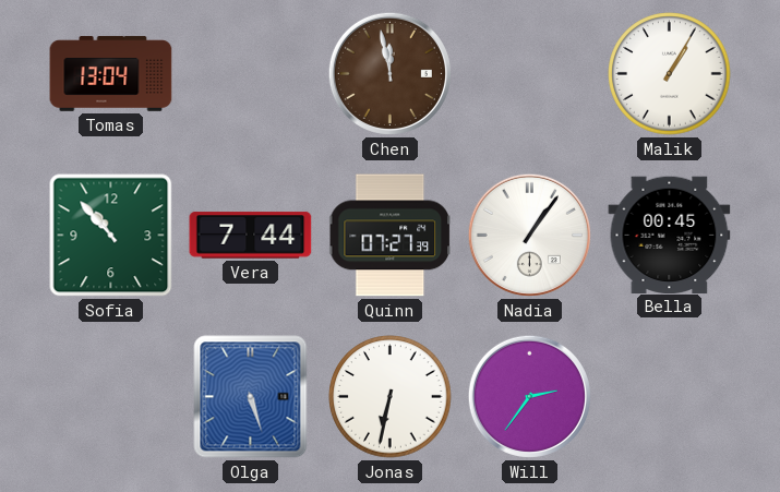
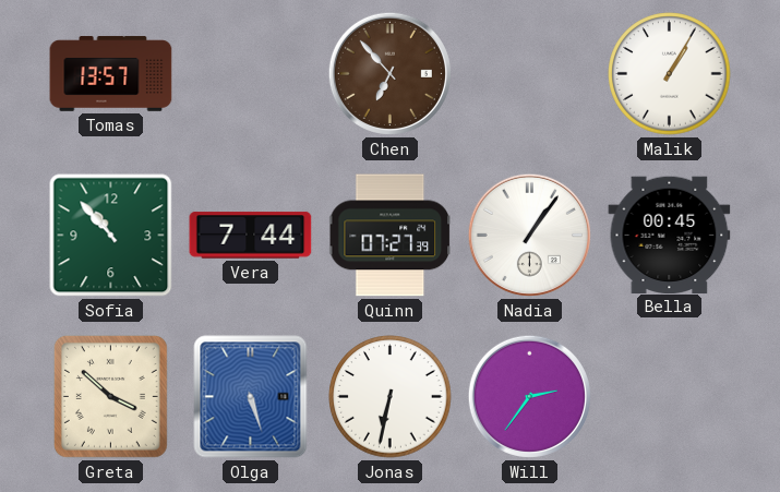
Tomas: 13:04 -> 13:57 (111, 74)
Chen: 11:58 -> 6:53 (389, 73)
Greta: none -> 3:52 (110, 396)
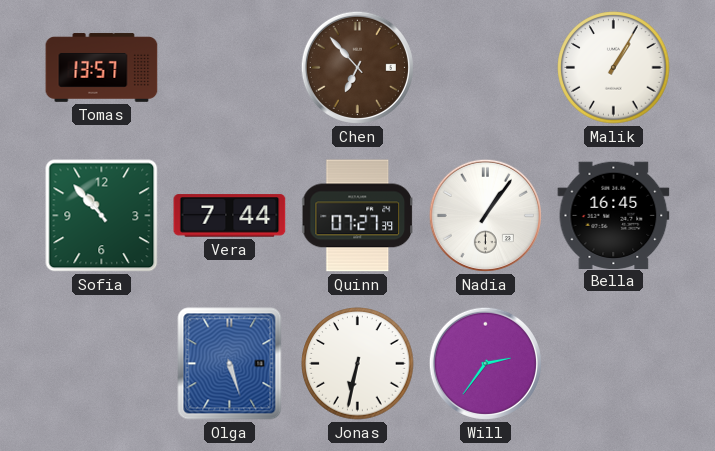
Bella: 00:45 -> 16:45 (614, 215)
Greta: 3:52 -> none (110, 396)
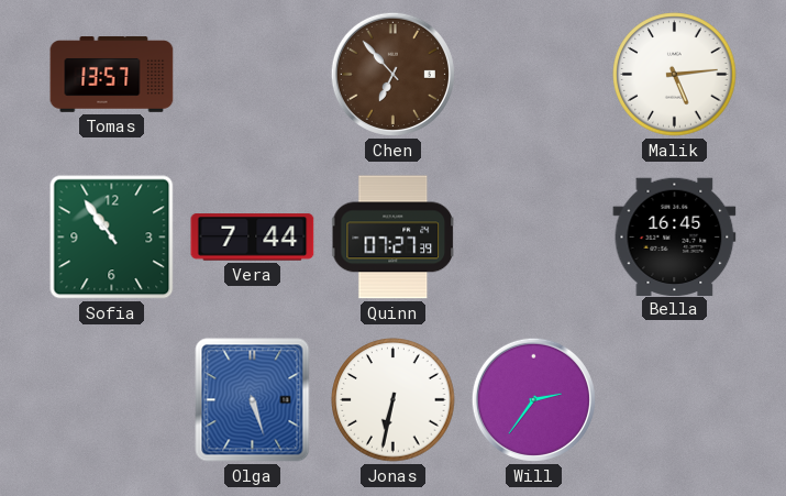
Malik: 1:05 -> 5:14 (675, 75)
Sofia: 10:53 -> 10:54 (112, 238)
Nadia: 1:06 -> none (485, 215)
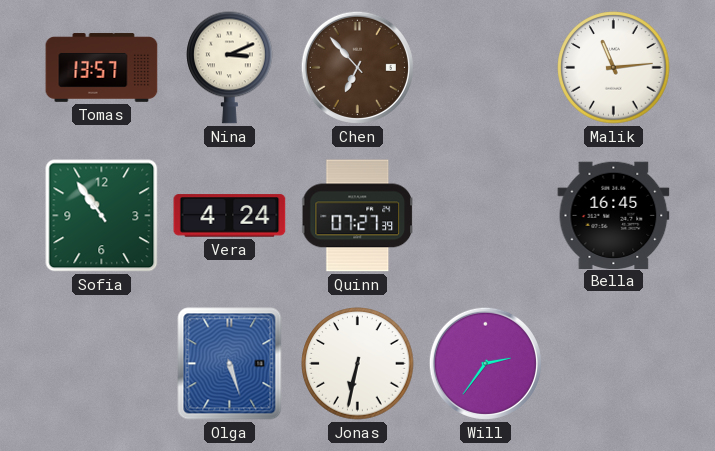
Nina: none -> 3:11 (230, 67)
Malik: 5:14 -> 11:14 (614, 68)
Vera: 7:44 -> 4:24 (230, 216)
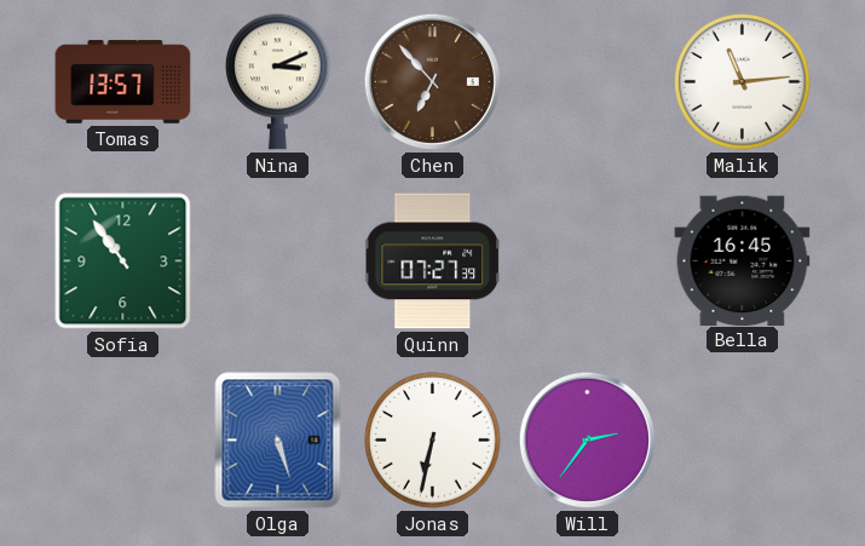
Vera: 4:24 -> none (230, 216)
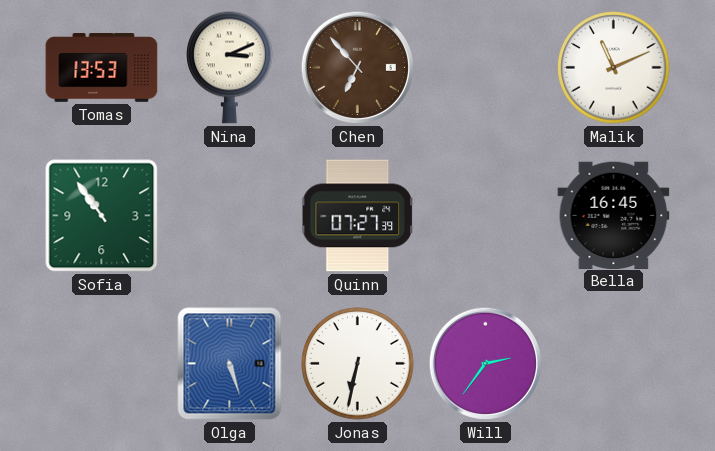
Tomas: 13:57 -> 13:53 (102, 68)
Malik: 11:14 -> 11:11 (614, 68)
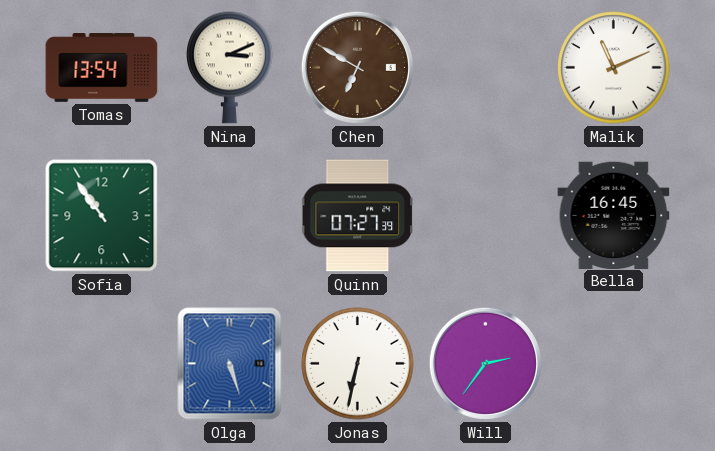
Tomas: 13:53 -> 13:54 (102, 68)
Chen: 6:53 -> 6:50 (357, 67)
